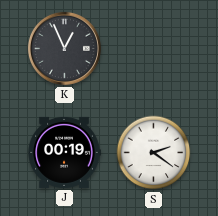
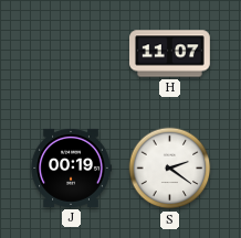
K: 12:56 -> none (64, 48)
H: none -> 11:07 (170, 54)
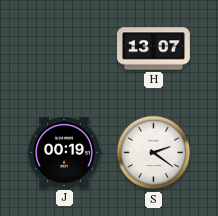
H: 11:07 -> 13:07 (154, 49)
